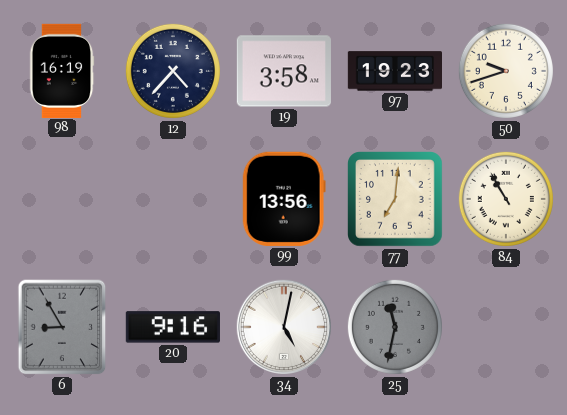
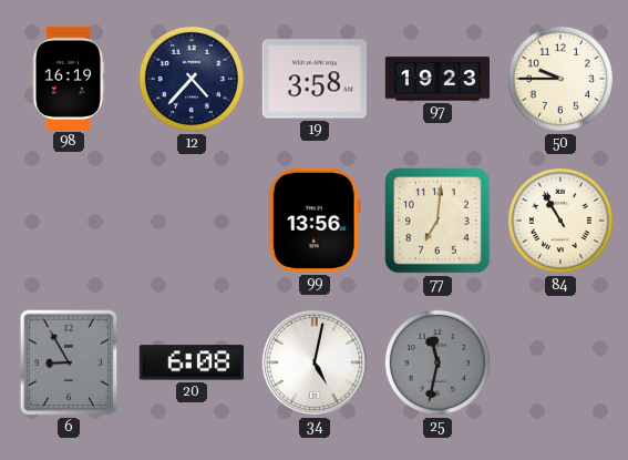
50: 9:42 -> 9:45 (560, 79)
20: 9:16 -> 6:08 (192, 362)
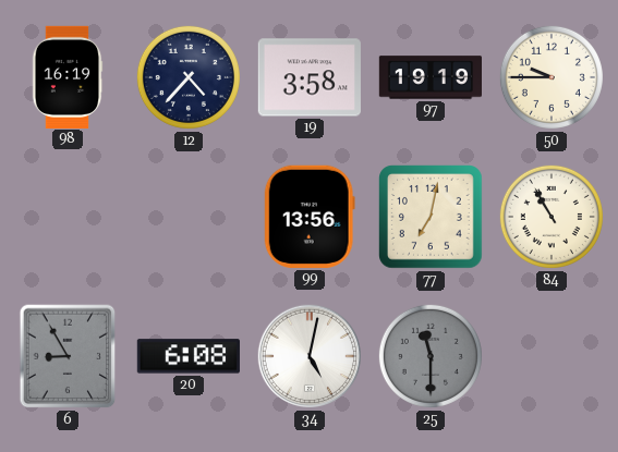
97: 19:23 -> 19:19 (429, 77)
77: 7:01 -> 7:02 (432, 218)
25: 11:32 -> 11:30 (431, 356)
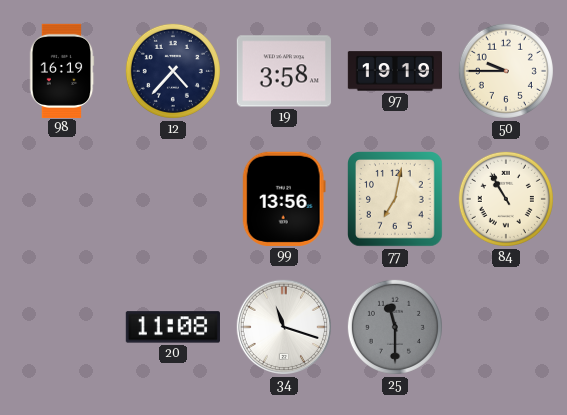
6: 8:55 -> none (68, 356)
20: 6:08 -> 11:08 (173, 327)
34: 5:02 -> 11:18 (284, 327)
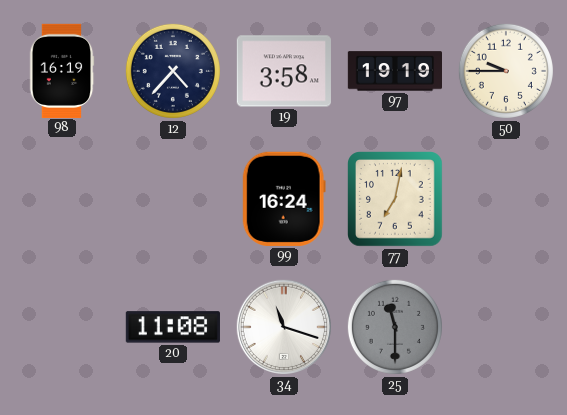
99: 13:56 -> 16:24 (284, 199)
84: 10:55 -> none (506, 199)
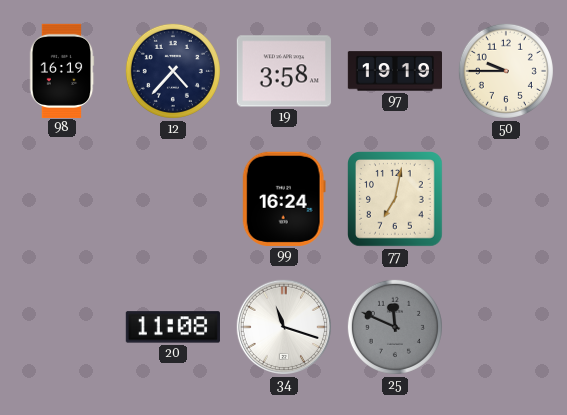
25: 11:30 -> 11:49 (395, 327)
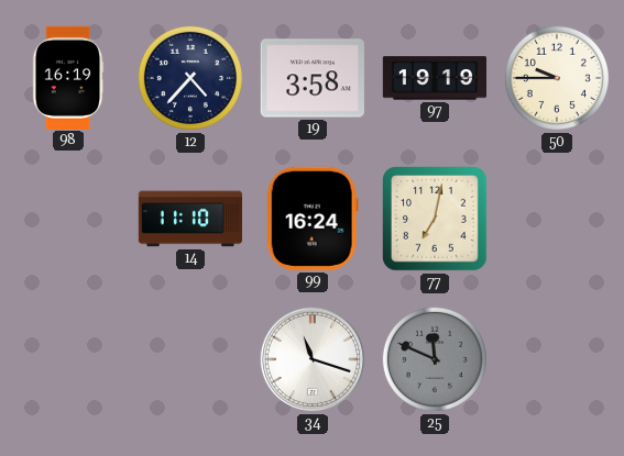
14: none -> 11:10 (190, 219)
20: 11:08 -> none (173, 327)
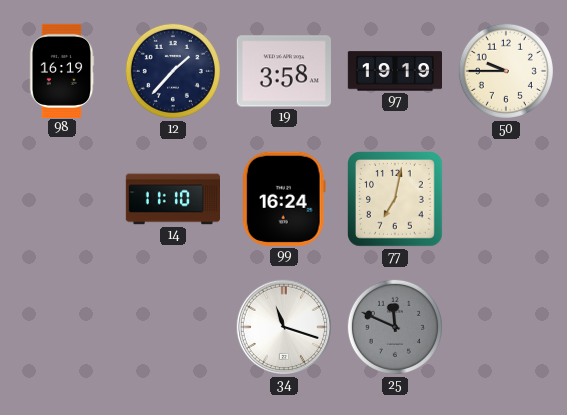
12: 4:37 -> 1:37 (173, 71)
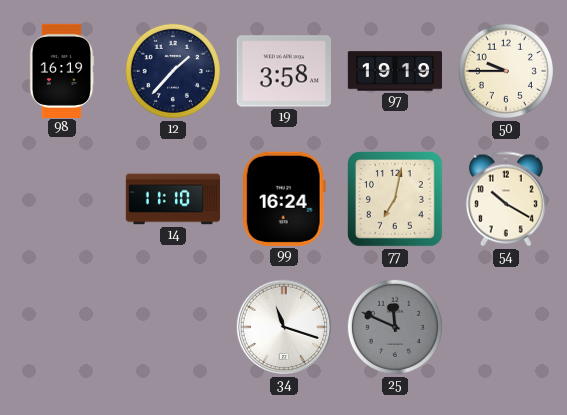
54: none -> 10:20 (506, 199)
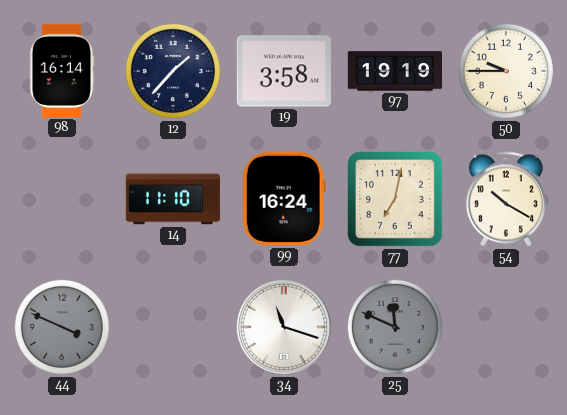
98: 16:19 -> 16:14 (62, 70)
44: none -> 3:49 (62, 327)
